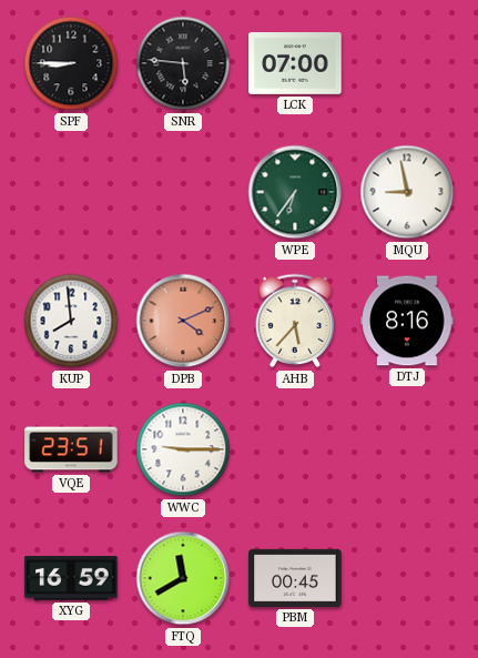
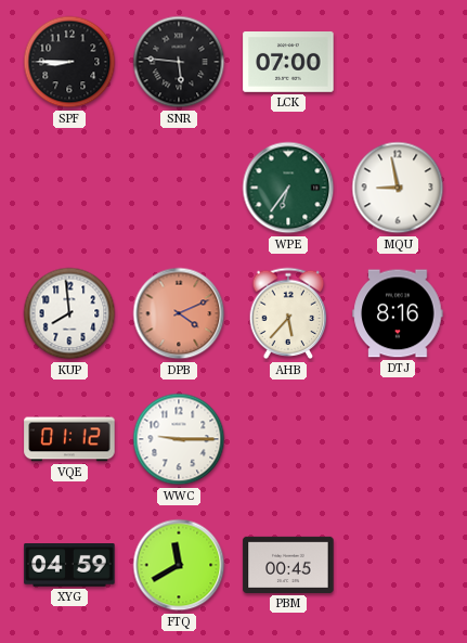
VQE: 23:51 -> 01:12 (69, 439)
XYG: 16:59 -> 04:59 (69, 566)
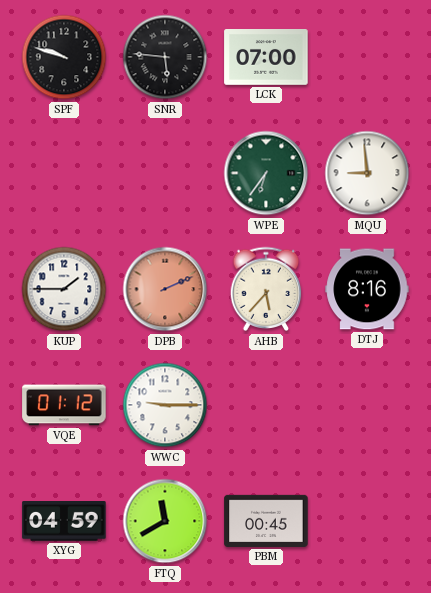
SPF: 8:45 -> 9:48 (64, 57)
MQU: 8:58 -> 8:59 (367, 173)
KUP: 7:59 -> 1:45 (64, 289)
DPB: 4:11 -> 2:11 (165, 289)
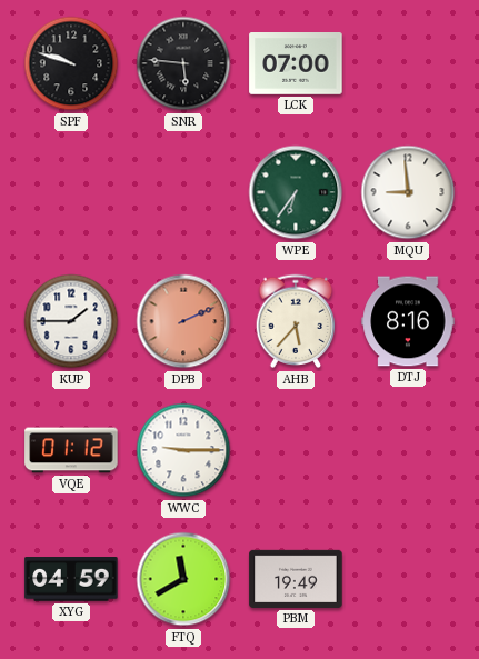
PBM: 00:45 -> 19:49 (296, 579)
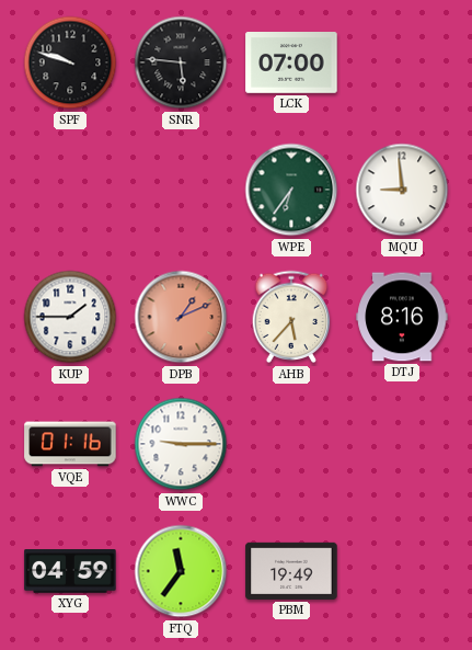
DPB: 2:11 -> 1:11 (181, 317)
VQE: 01:12 -> 01:16 (70, 444)
FTQ: 11:40 -> 11:36 (181, 571)
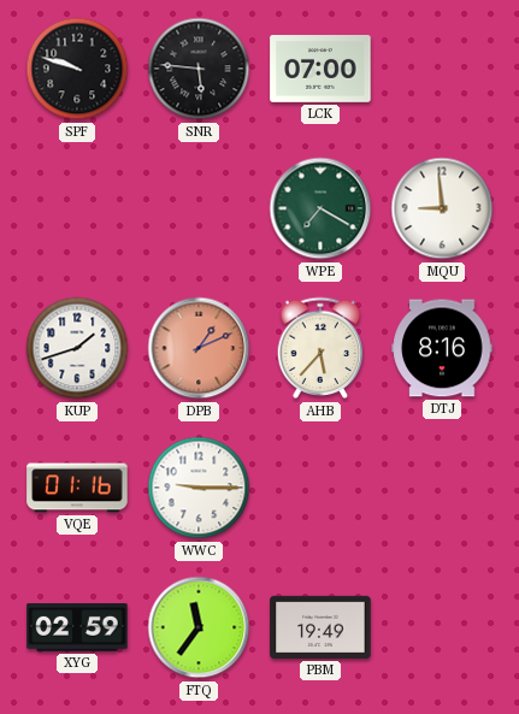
WPE: 6:36 -> 7:20 (320, 208)
KUP: 1:45 -> 1:42 (77, 348)
XYG: 04:59 -> 02:59 (77, 629)
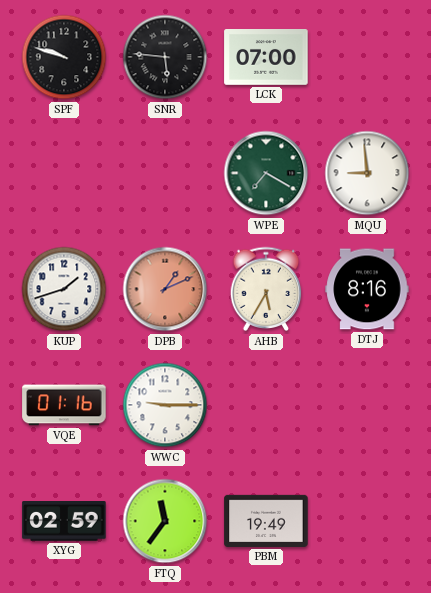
AHB: 5:37 -> 5:35 (266, 289)
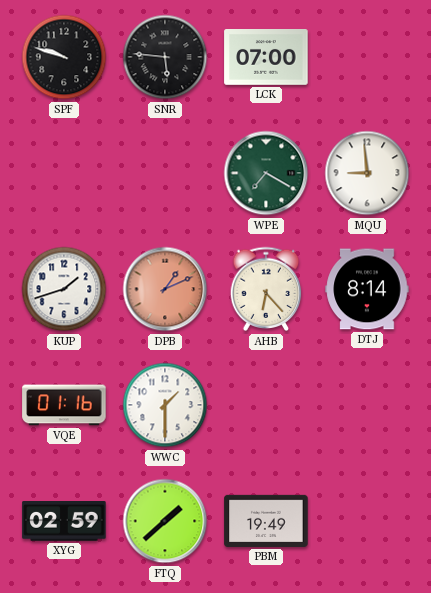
AHB: 5:35 -> 6:23 (266, 289)
DTJ: 8:16 -> 8:14 (367, 289)
WWC: 9:15 -> 1:30 (165, 405)
FTQ: 11:36 -> 1:38 (165, 521)
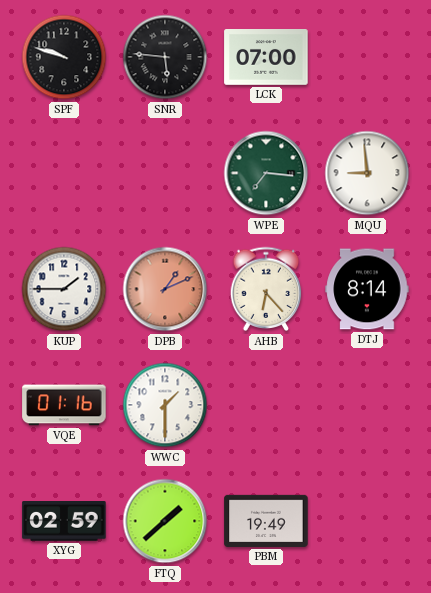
WPE: 7:20 -> 7:16 (266, 173)
KUP: 1:42 -> 1:45 (64, 289)
